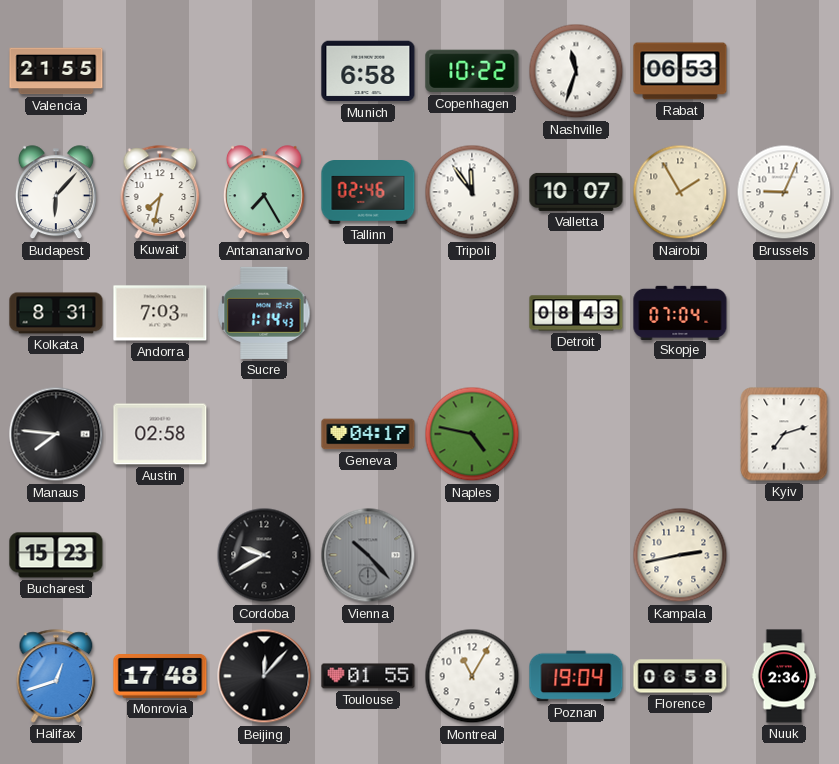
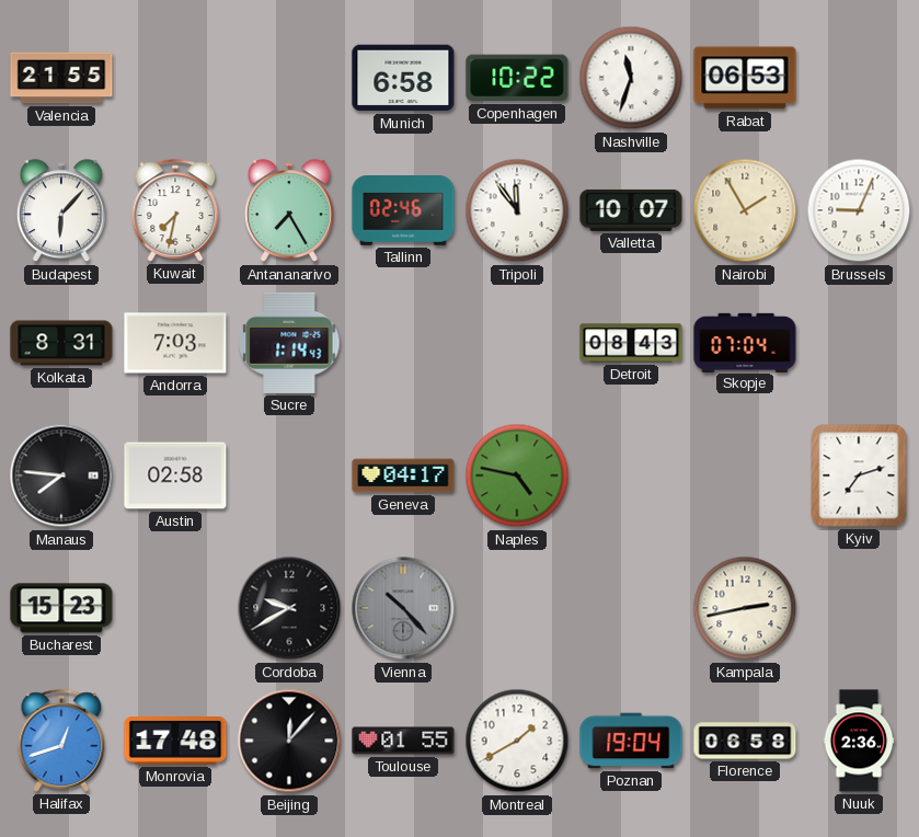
Montreal: 11:05 -> 1:40 (517, 741)
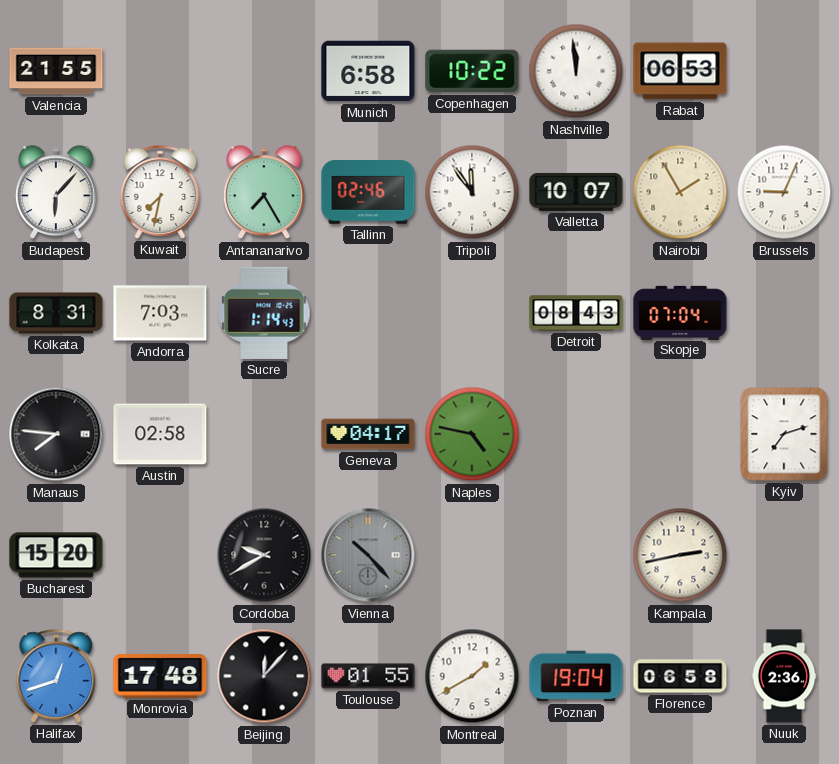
Nashville: 11:33 -> 11:59 (576, 71)
Bucharest: 15:23 -> 15:20 (56, 555)
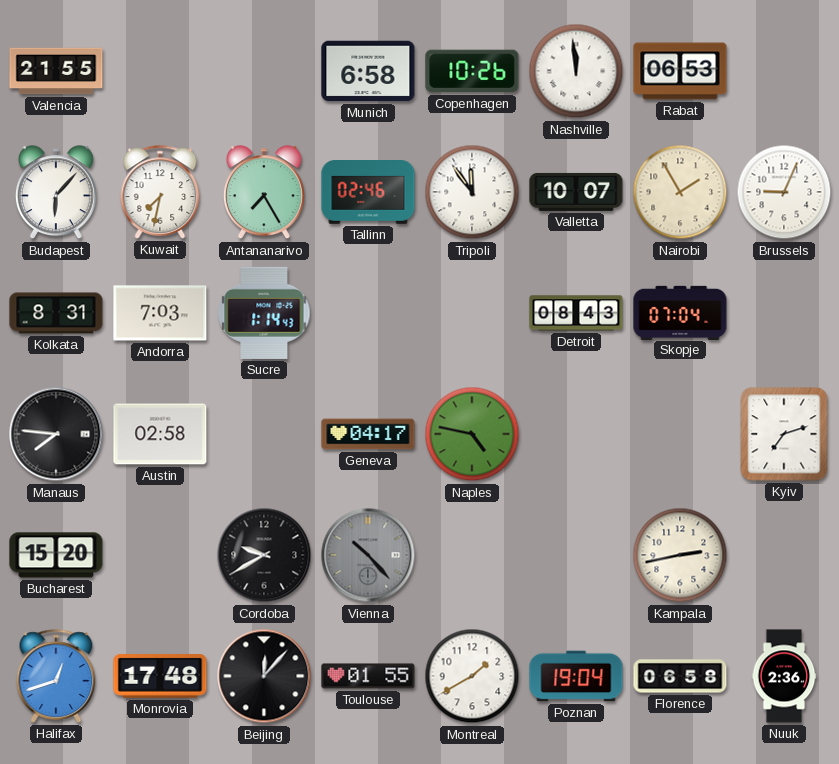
Copenhagen: 10:22 -> 10:26 (472, 71)
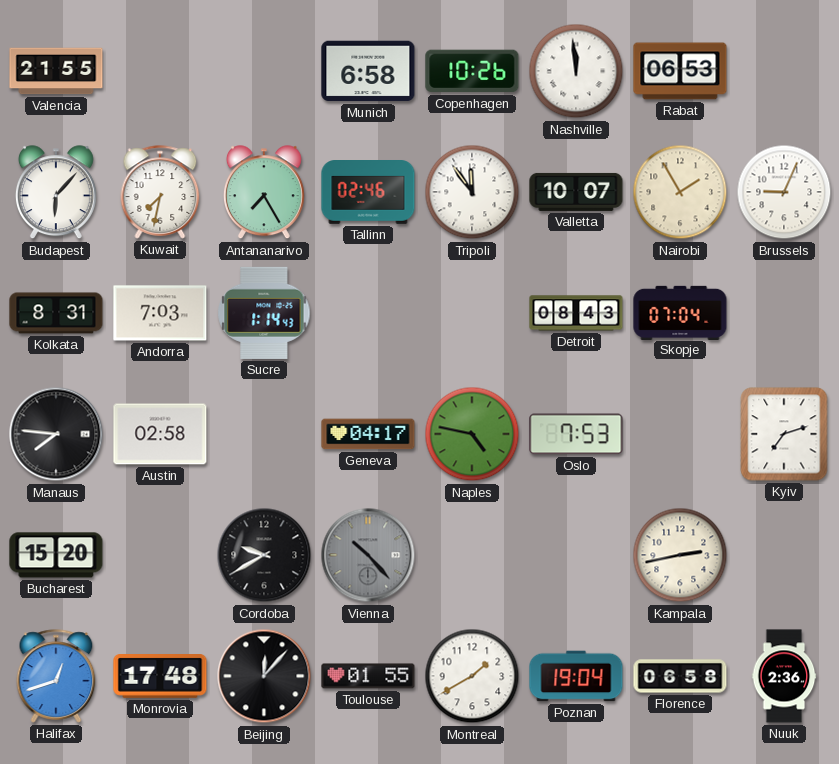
Oslo: none -> 7:53 (576, 434)
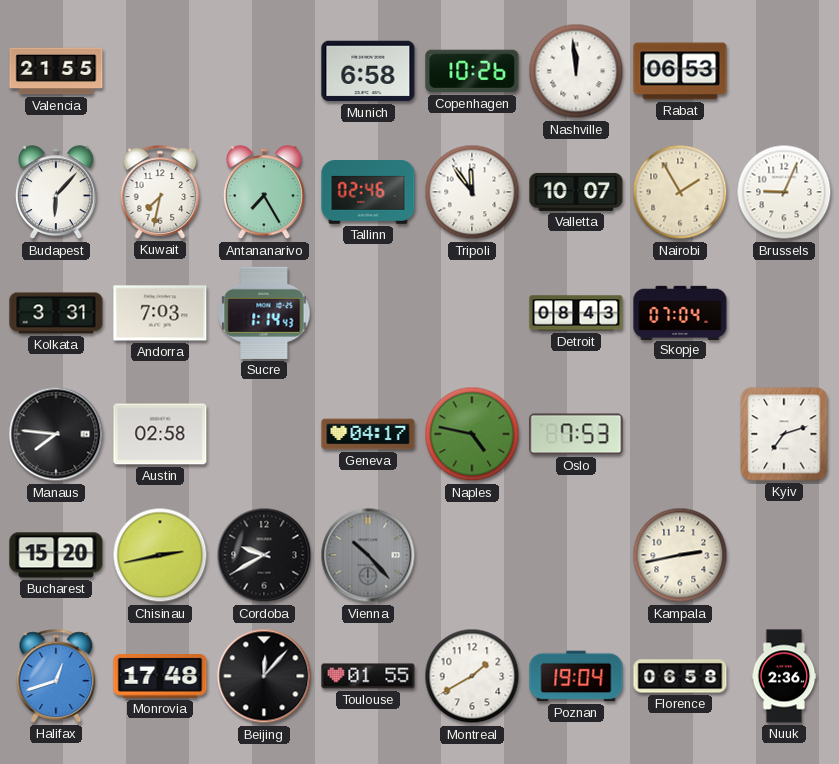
Kolkata: 8:31 -> 3:31 (56, 313)
Chisinau: none -> 2:43 (160, 555)
